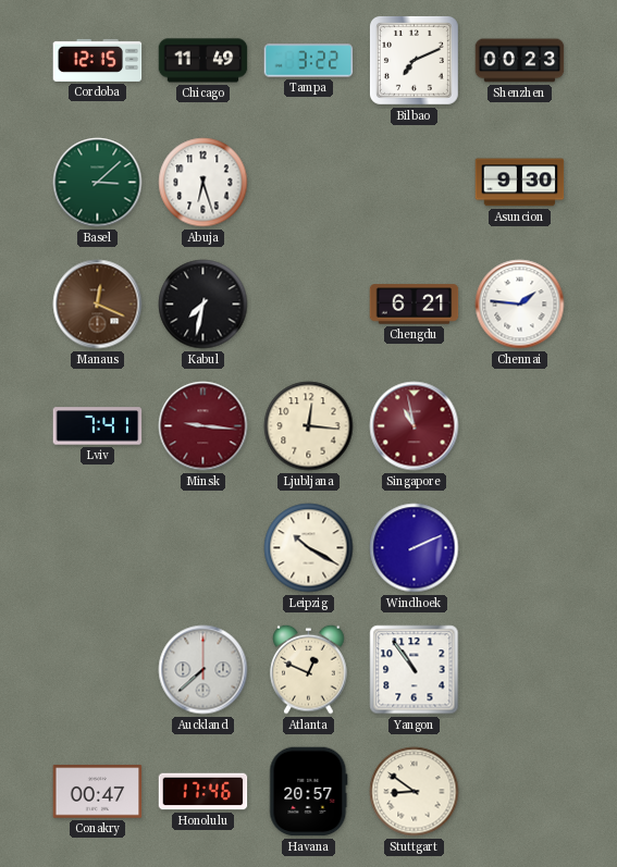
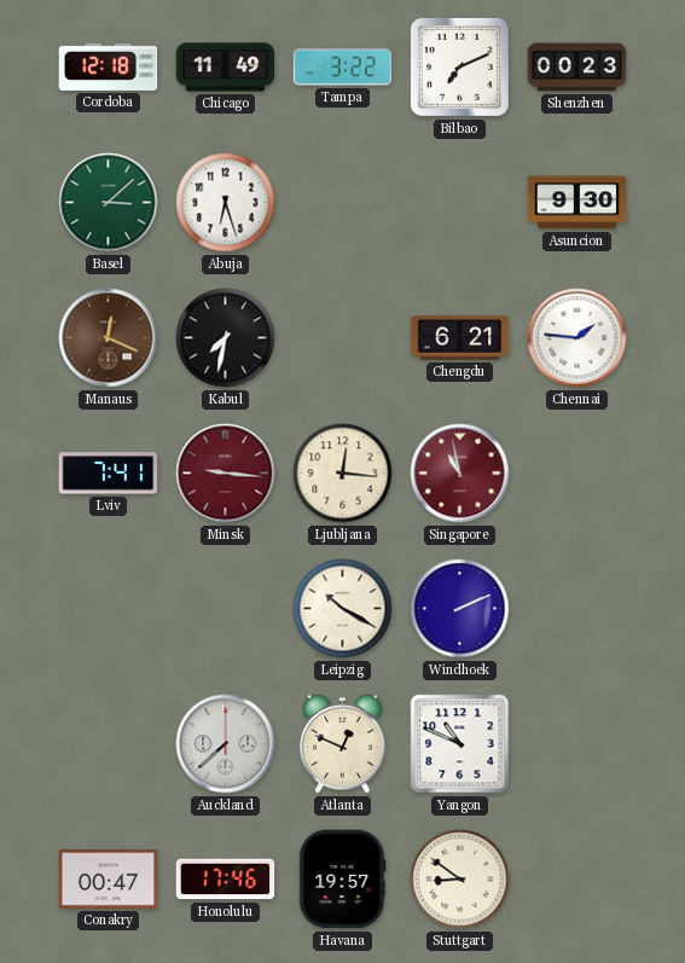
Cordoba: 12:15 -> 12:18 (109, 66)
Yangon: 10:54 -> 10:49 (460, 744)
Havana: 20:57 -> 19:57 (343, 880)
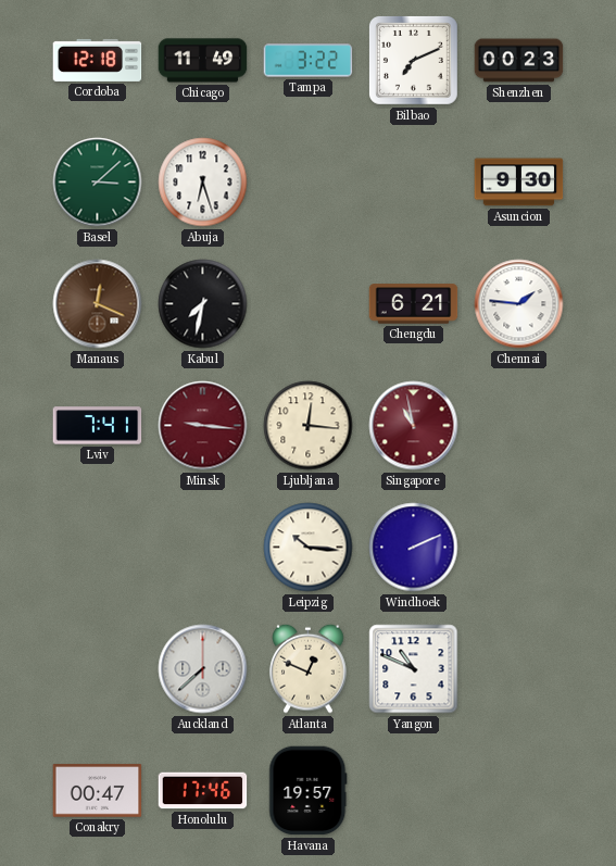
Leipzig: 10:20 -> 10:16 (309, 548)
Stuttgart: 8:51 -> none (460, 880)
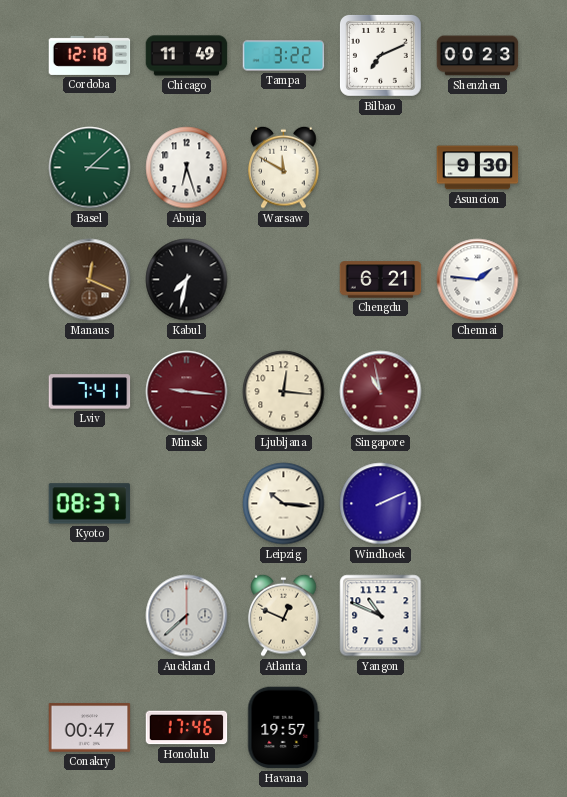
Warsaw: none -> 11:50 (284, 167)
Kyoto: none -> 08:37 (90, 504)
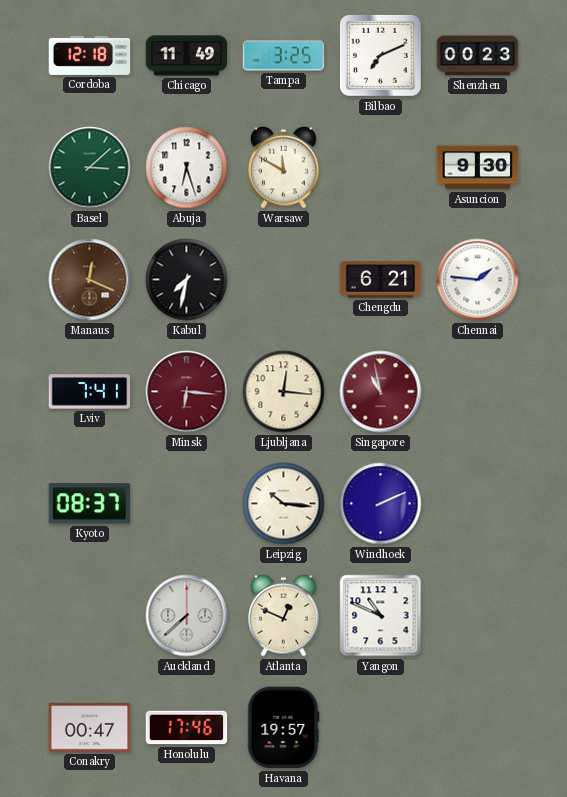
Tampa: 3:22 -> 3:25 (284, 56)
Minsk: 9:16 -> 6:16 (187, 392)
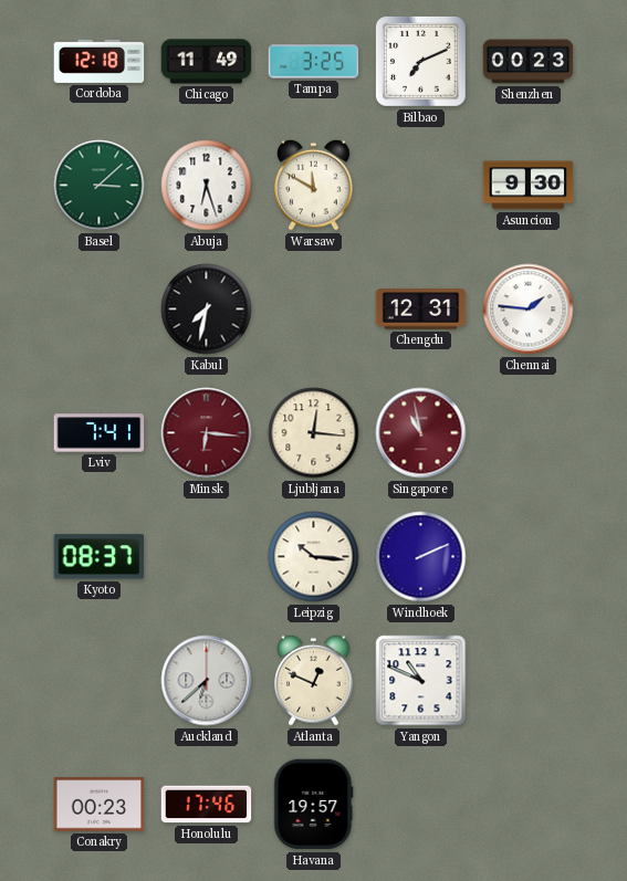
Manaus: 12:19 -> none (90, 280)
Chengdu: 6:21 -> 12:31 (421, 310)
Auckland: 7:38 -> 6:38 (207, 681)
Conakry: 00:47 -> 00:23 (100, 805)
